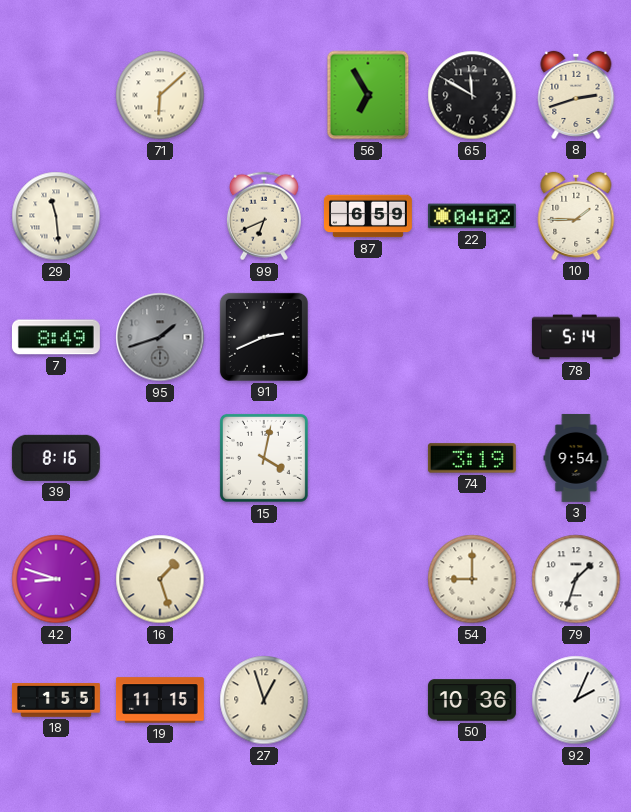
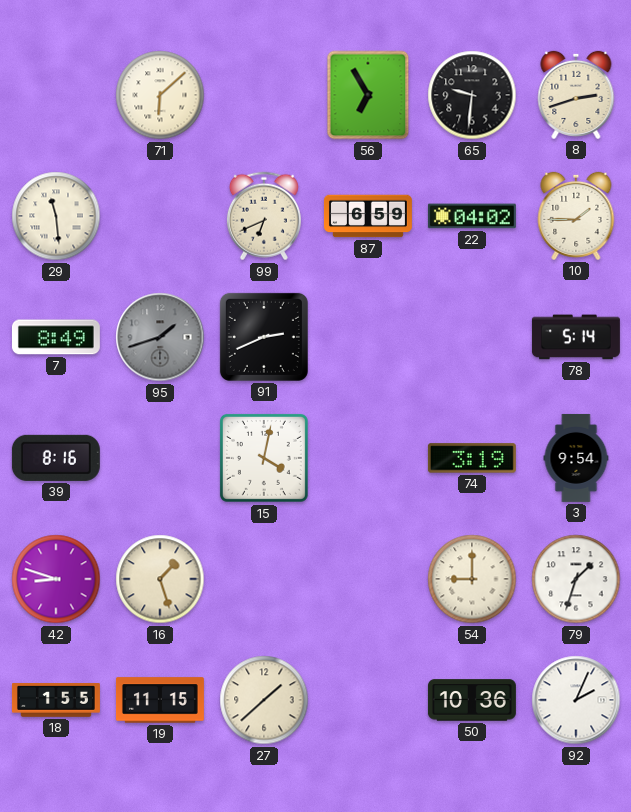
65: 11:50 -> 9:31 (472, 95)
27: 12:57 -> 1:38 (264, 700)
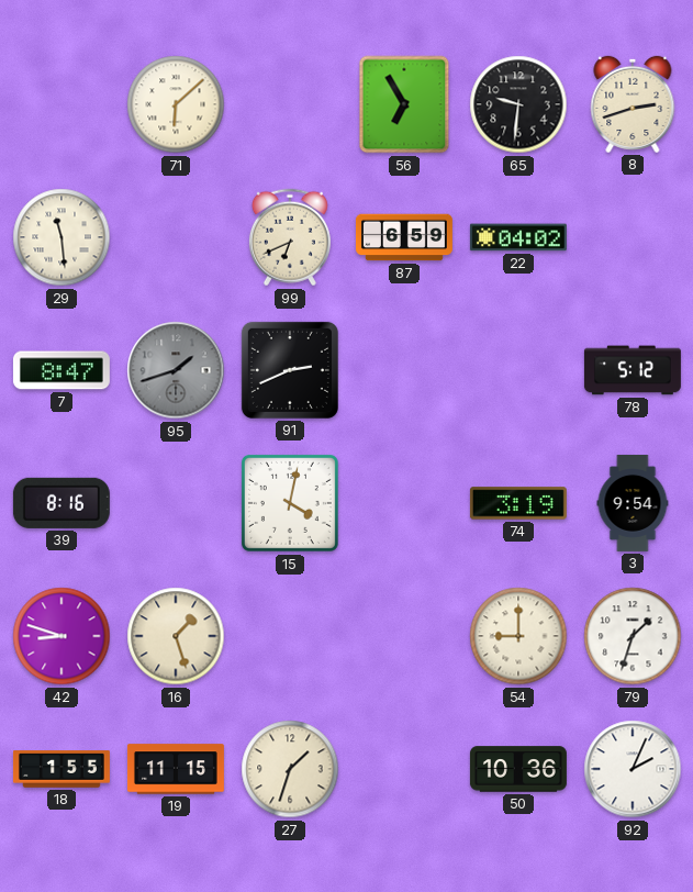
10: 1:45 -> none (576, 216)
7: 8:49 -> 8:47 (62, 370)
78: 5:14 -> 5:12 (633, 370)
27: 1:38 -> 1:33 (290, 769)
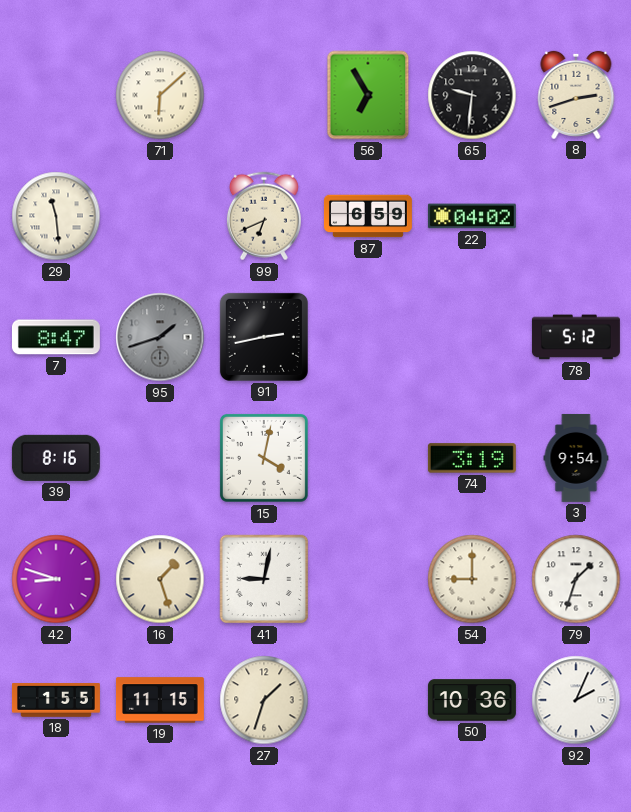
91: 2:41 -> 2:43 (264, 337)
41: none -> 9:02 (264, 579)
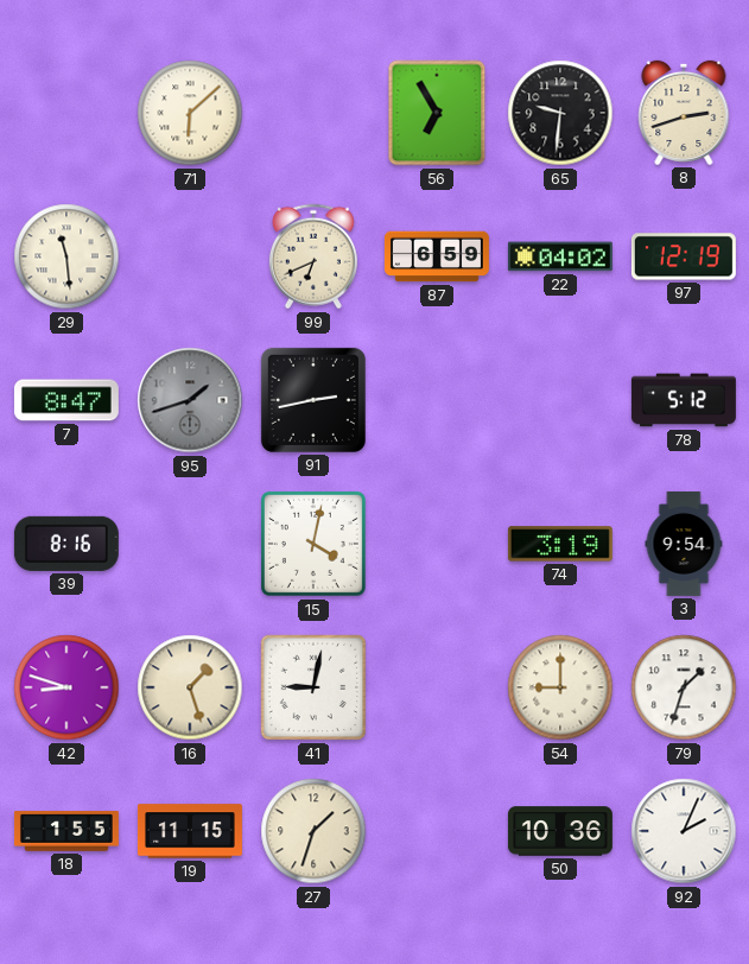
97: none -> 12:19 (684, 256)
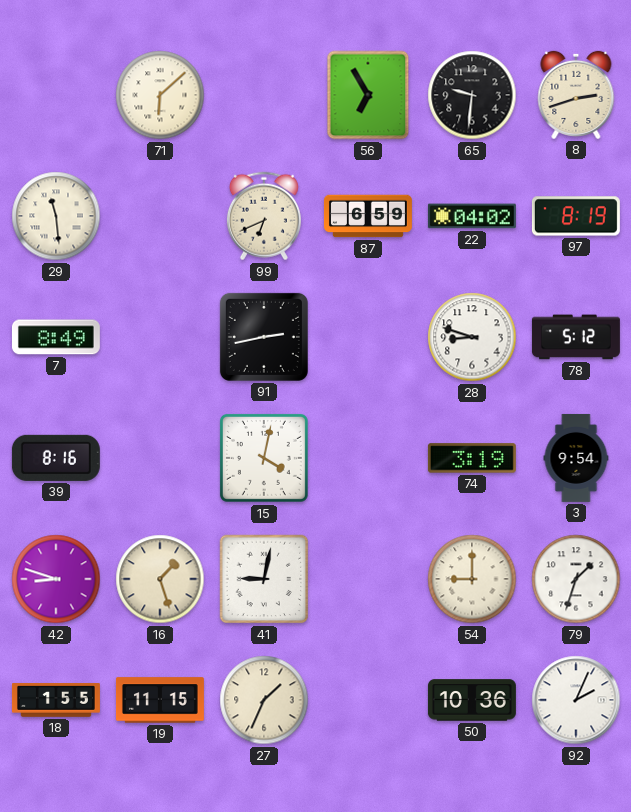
97: 12:19 -> 8:19 (576, 216)
7: 8:47 -> 8:49 (56, 337)
95: 1:42 -> none (190, 400)
28: none -> 8:48 (472, 337)
27: 1:33 -> 1:34 (264, 700)
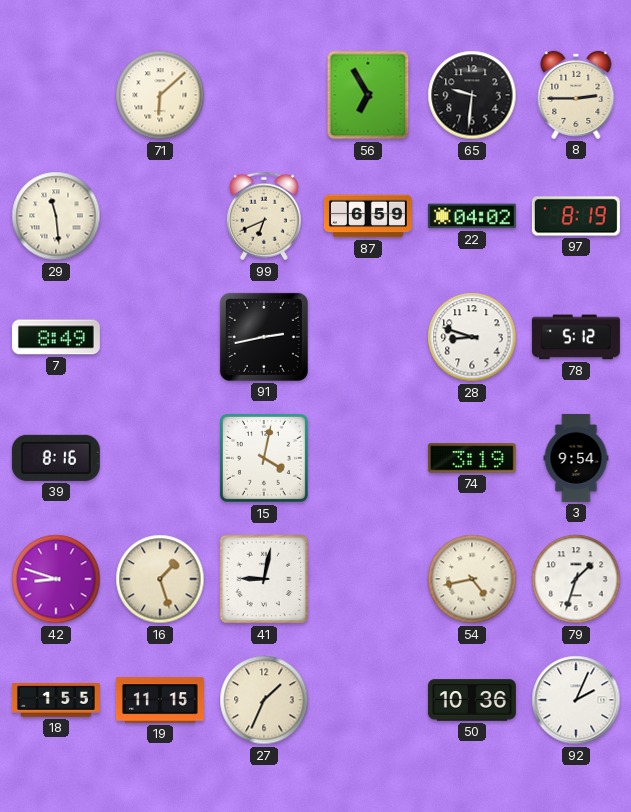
8: 2:42 -> 2:45 (576, 95)
54: 9:00 -> 4:43 (472, 579)
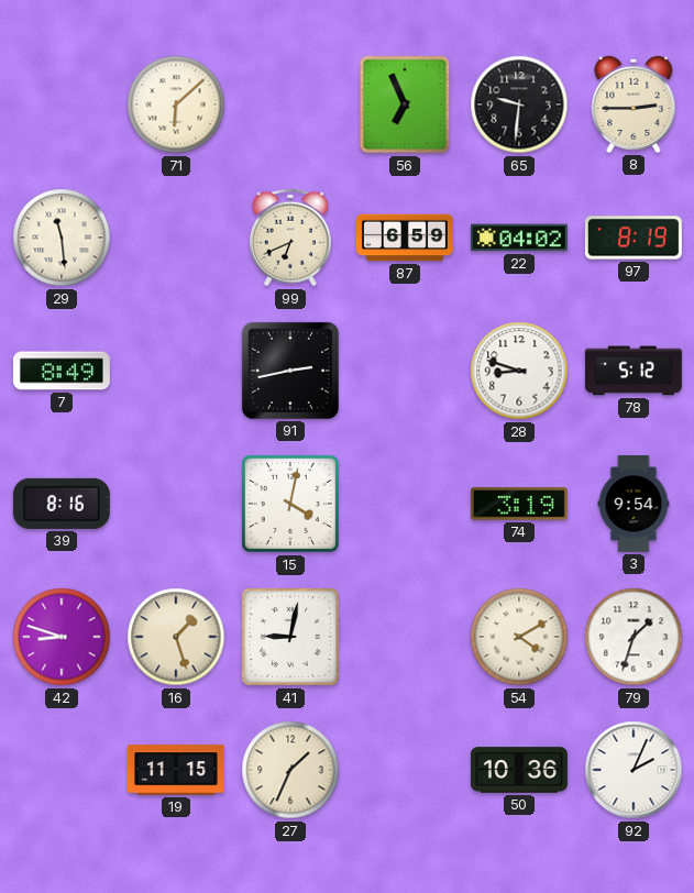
56: 6:55 -> 6:56 (405, 104)
54: 4:43 -> 4:10 (519, 637)
18: 1:55 -> none (56, 700)
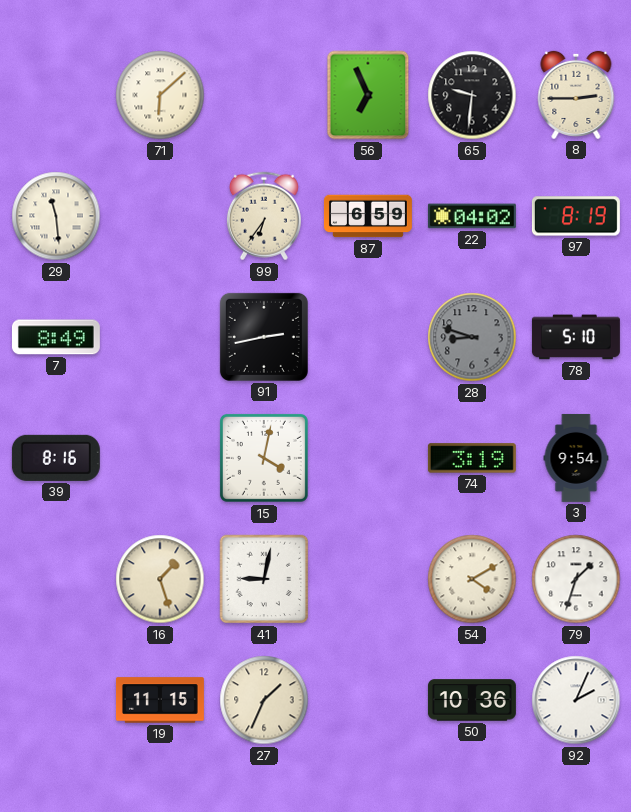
99: 6:41 -> 6:36 (264, 216)
28 dial: white -> grey (472, 337)
78: 5:12 -> 5:10 (576, 337)
42: 8:48 -> none (62, 637)
